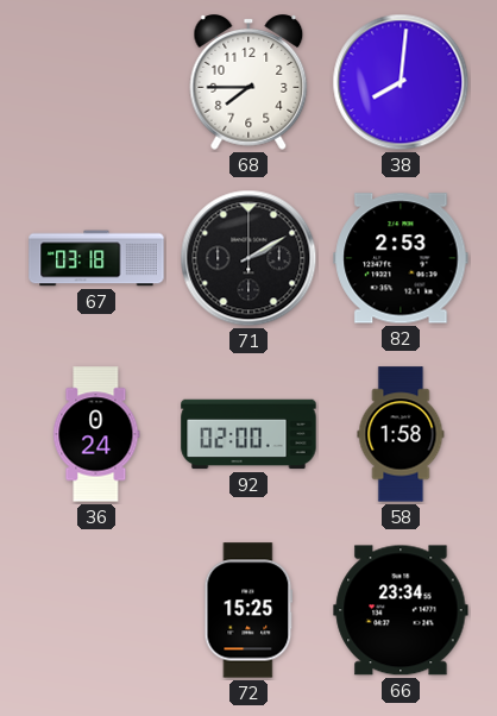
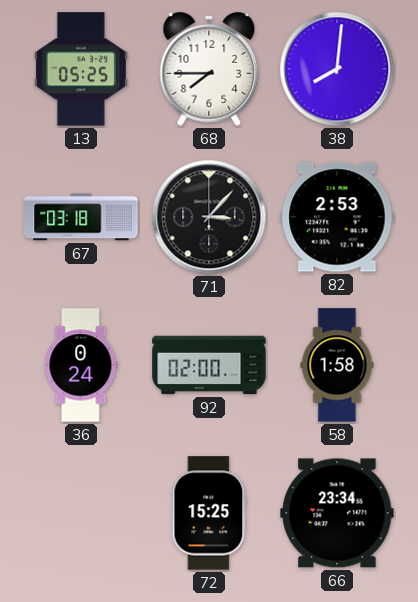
13: none -> 05:25 (81, 69)
71: 2:10 -> 3:07 (209, 217)
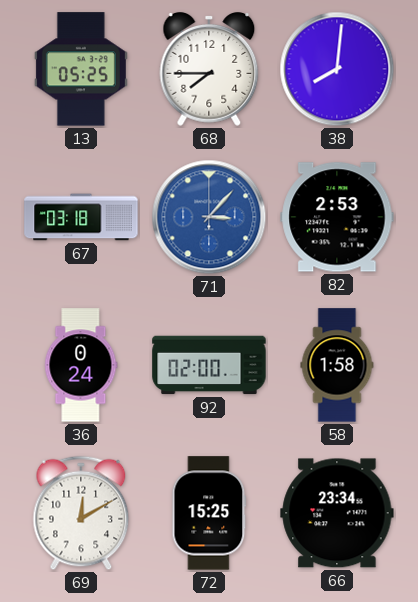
71 dial: black -> blue (209, 217)
69: none -> 12:10 (81, 513)
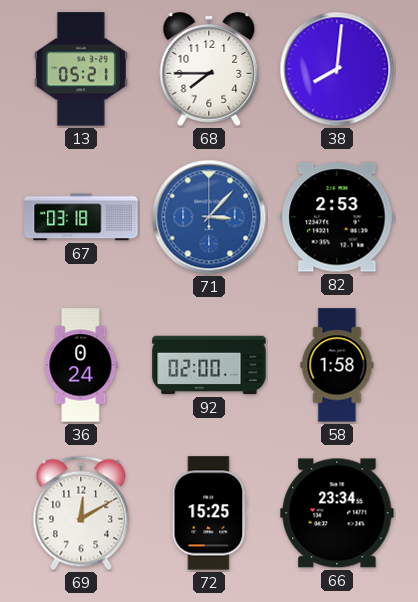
13: 05:25 -> 05:21 (81, 69)
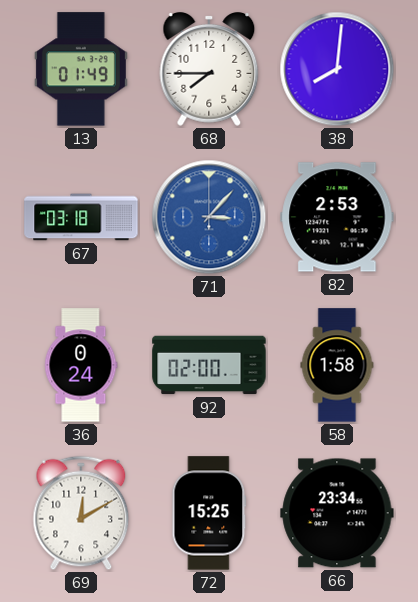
13: 05:21 -> 01:49 (81, 69)
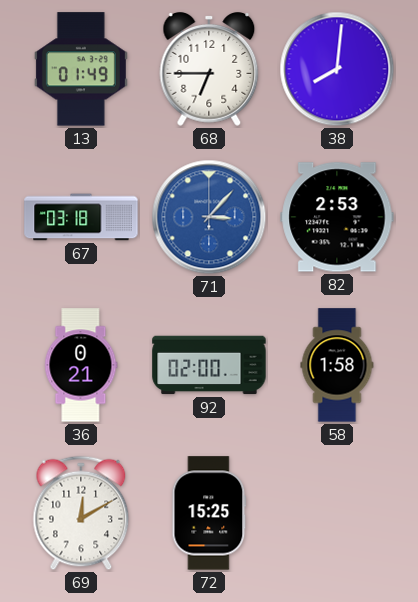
68: 7:45 -> 6:45 (209, 70)
36: 0:24 -> 0:21 (81, 365)
66: 23:34 -> none (337, 513)
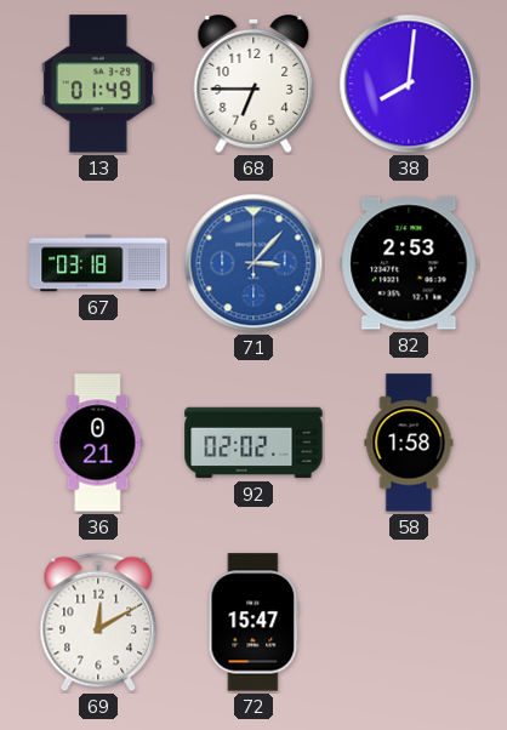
92: 02:00 -> 02:02 (253, 443)
72: 15:25 -> 15:47 (253, 622)
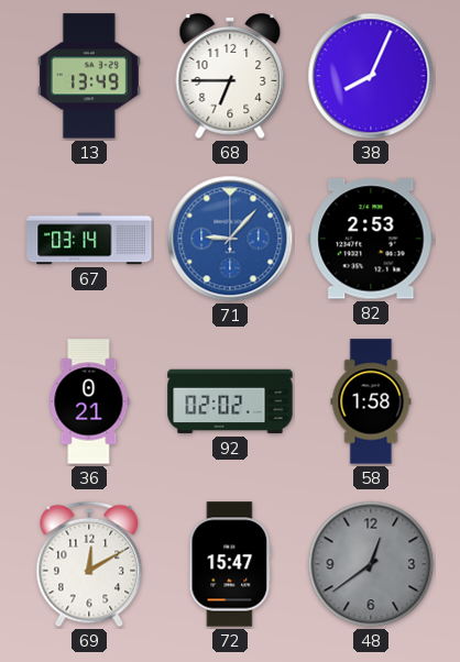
13: 01:49 -> 13:49 (89, 76)
38: 8:01 -> 8:04 (371, 76)
67: 03:18 -> 03:14 (89, 239)
71: 3:07 -> 9:07 (230, 239)
48: none -> 12:39 (371, 564)
